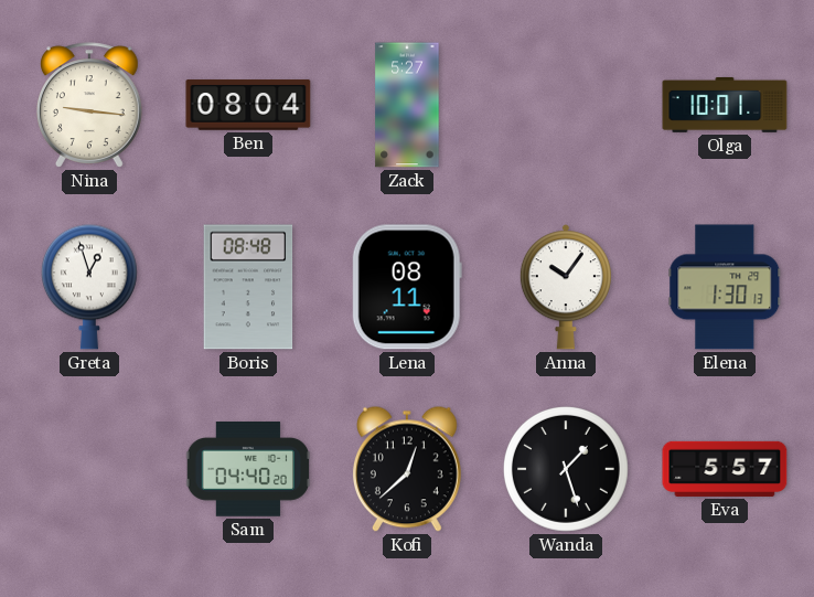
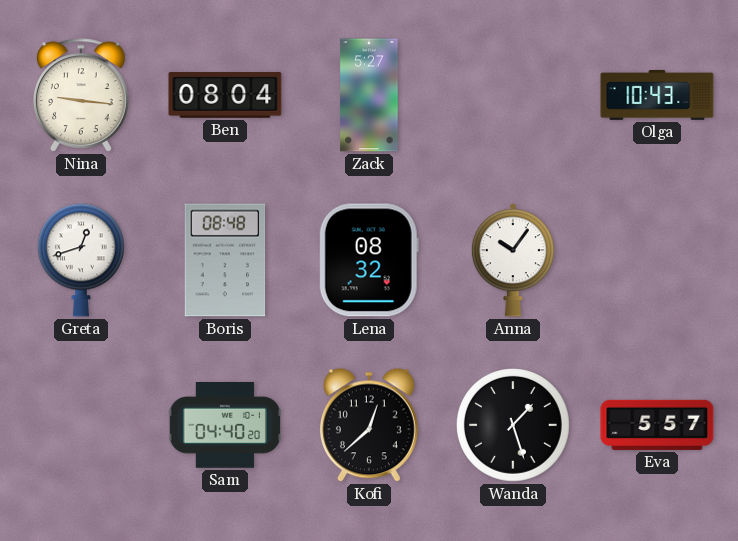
Olga: 10:01 -> 10:43 (657, 95)
Greta: 12:57 -> 12:42 (81, 260)
Lena: 08:11 -> 08:32 (369, 260)
Elena: 1:30 -> none (725, 287)
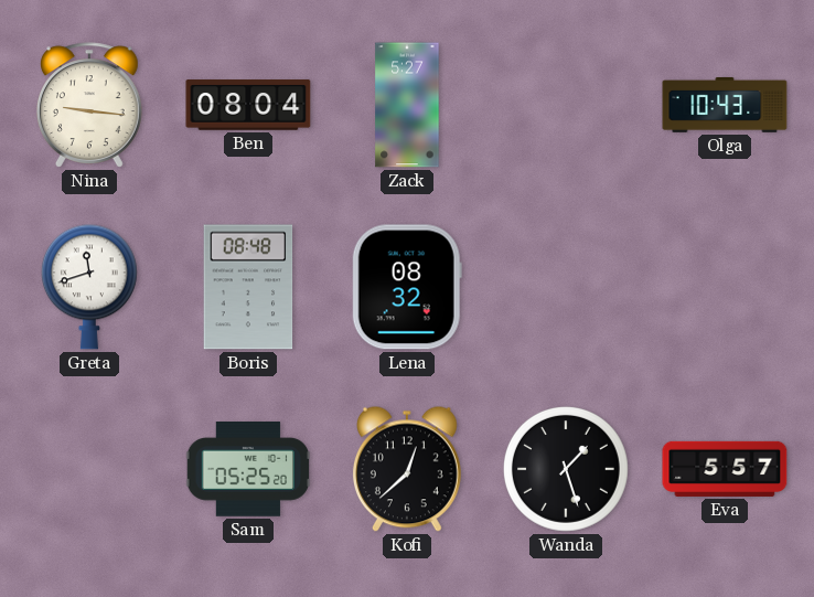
Greta: 12:42 -> 11:42 (89, 287)
Anna: 10:06 -> none (513, 260)
Sam: 04:40 -> 05:25 (247, 470)
